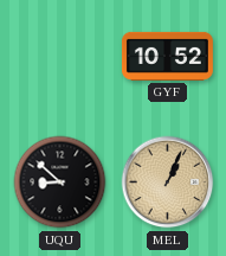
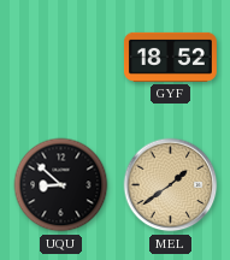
GYF: 10:52 -> 18:52 (170, 57)
MEL: 1:04 -> 1:39 (171, 185)
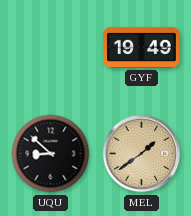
GYF: 18:52 -> 19:49 (141, 47)
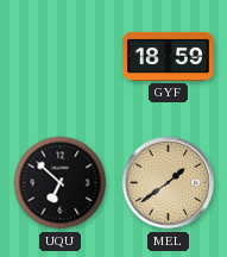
GYF: 19:49 -> 18:59 (168, 56)
UQU: 8:52 -> 6:52 (61, 183)
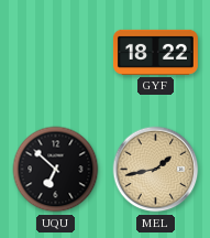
GYF: 18:59 -> 18:22 (155, 52)
MEL: 1:39 -> 1:43 (156, 170)
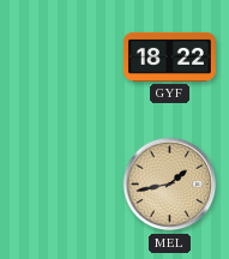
UQU: 6:52 -> none (56, 170)
